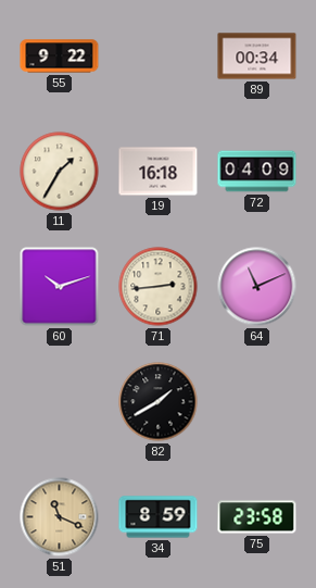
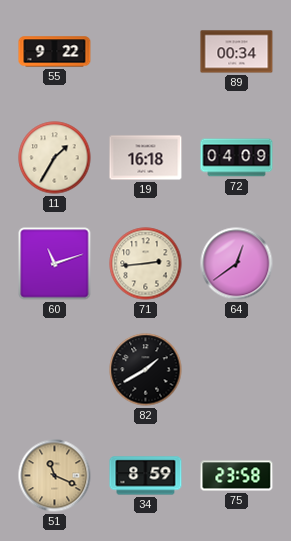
60: 10:12 -> 11:12 (55, 264)
64: 11:11 -> 12:39 (237, 264)
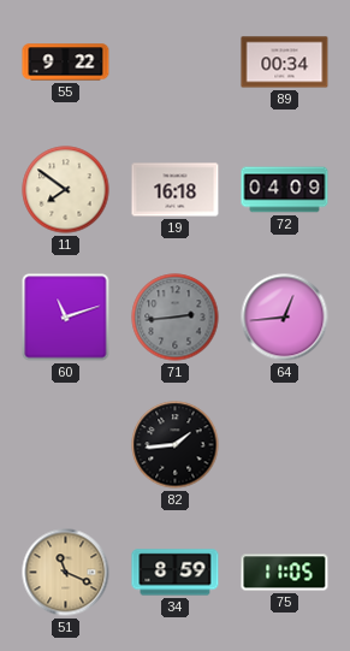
11: 1:35 -> 7:51 (66, 190)
71 dial: cream -> grey (176, 318)
64: 12:39 -> 12:44 (285, 318)
82: 1:40 -> 1:44 (176, 445)
75: 23:58 -> 11:05 (285, 573)
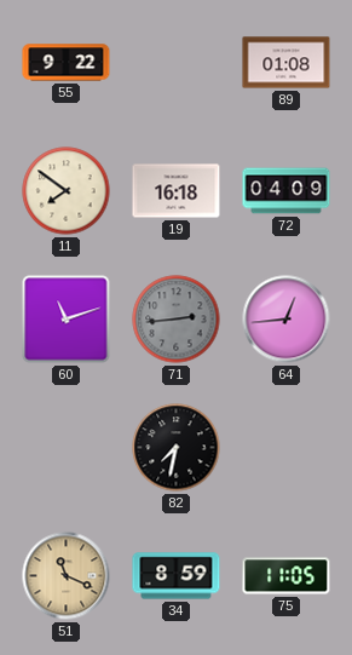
89: 00:34 -> 01:08 (287, 63)
82: 1:44 -> 7:32 (177, 448)
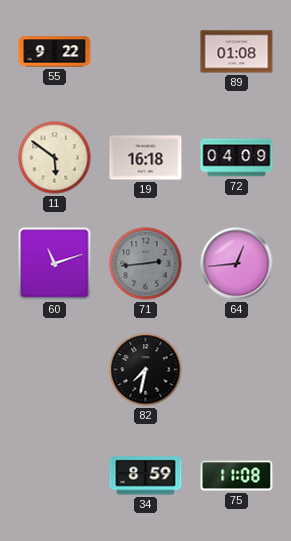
11: 7:51 -> 5:51 (55, 158)
51: 11:19 -> none (67, 576)
75: 11:05 -> 11:08 (237, 476)
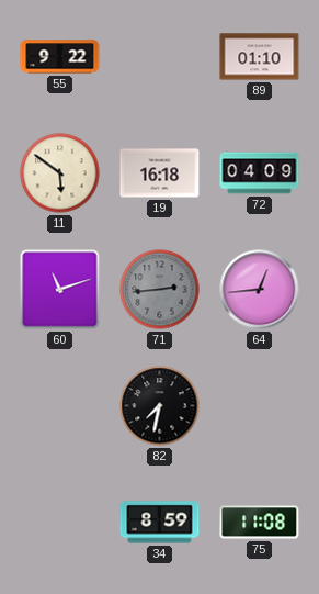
89: 01:08 -> 01:10 (260, 57)
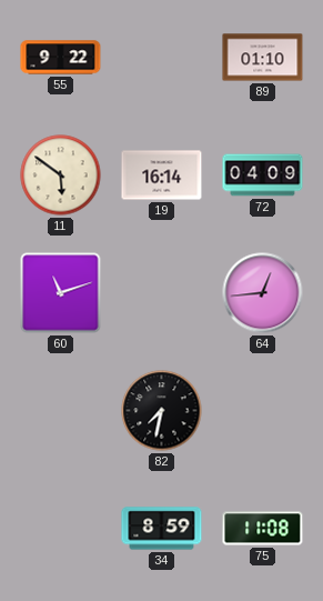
19: 16:18 -> 16:14 (162, 176)
71: 2:44 -> none (160, 290)
